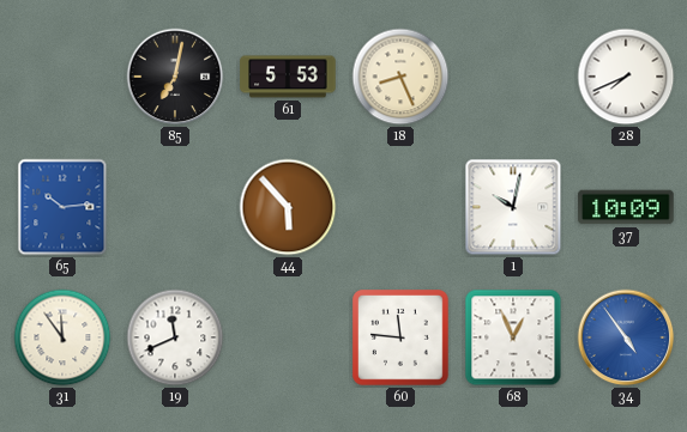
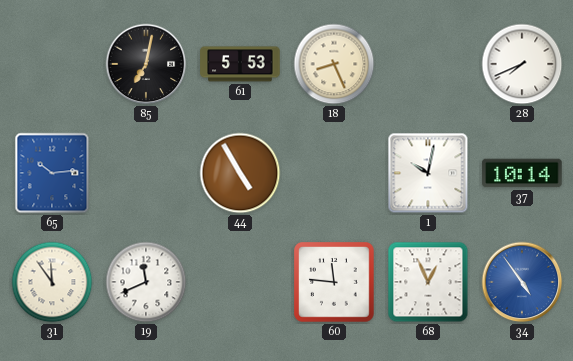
44: 5:53 -> 4:55 (240, 173)
37: 10:09 -> 10:14 (522, 173)
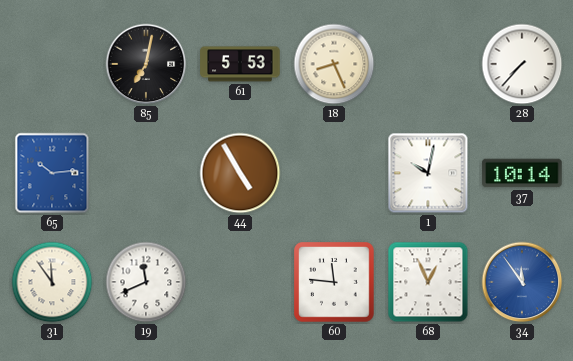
28: 7:41 -> 7:37 (522, 64)
34: 4:54 -> 11:54 (522, 282)
